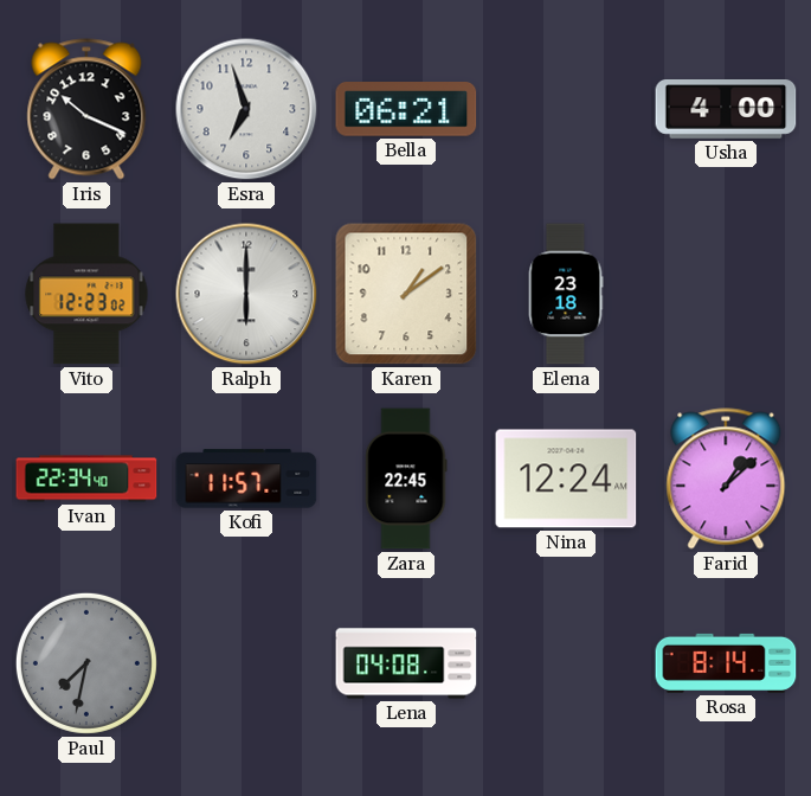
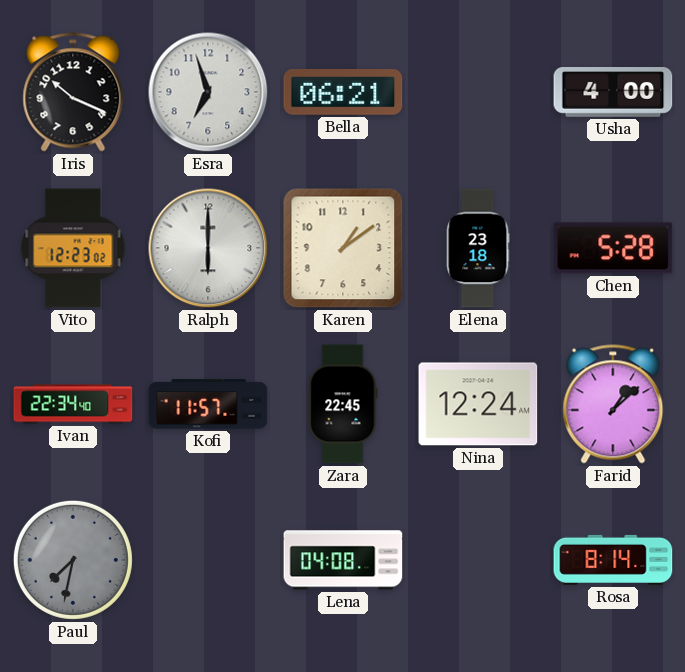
Chen: none -> 5:28 (613, 248)
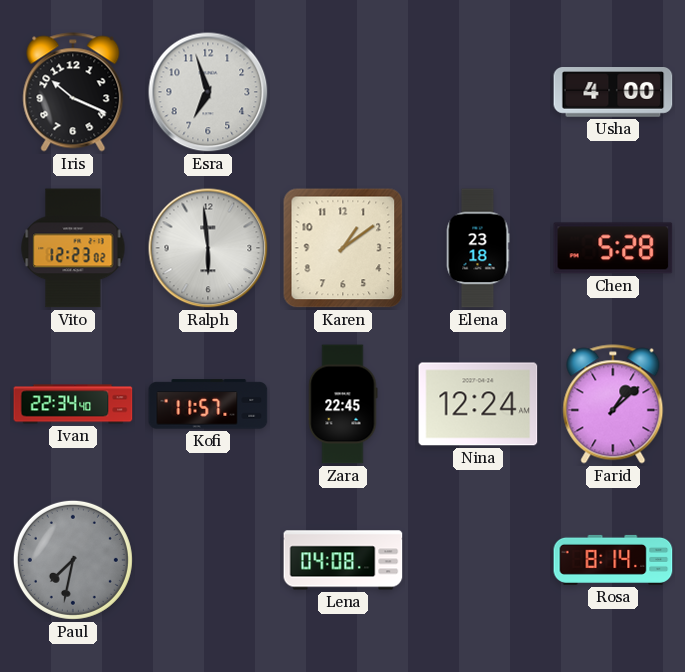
Bella: 06:21 -> none (343, 93)
Ralph: 6:00 -> 5:59 (208, 248)
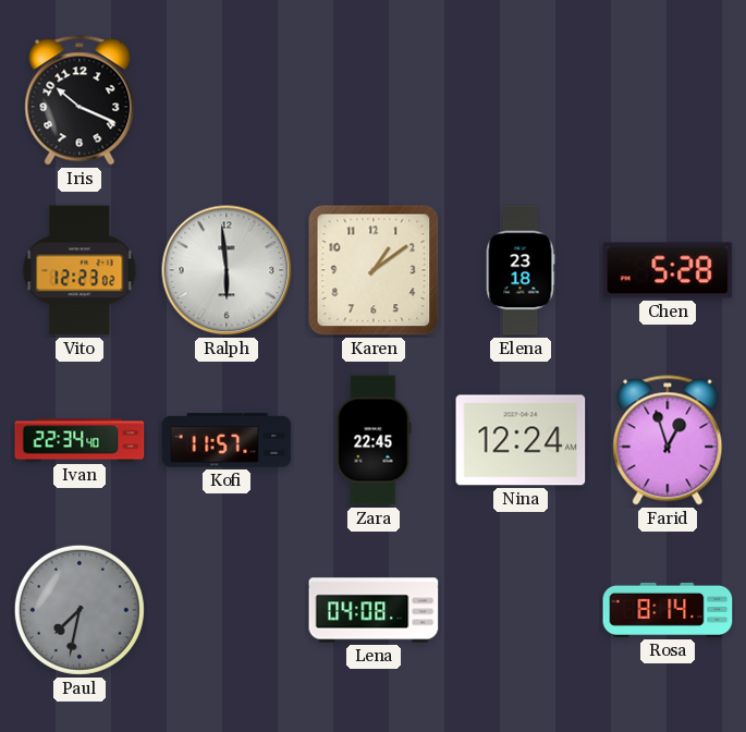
Esra: 6:57 -> none (208, 92)
Usha: 4:00 -> none (613, 93)
Farid: 1:08 -> 12:57 (668, 440)
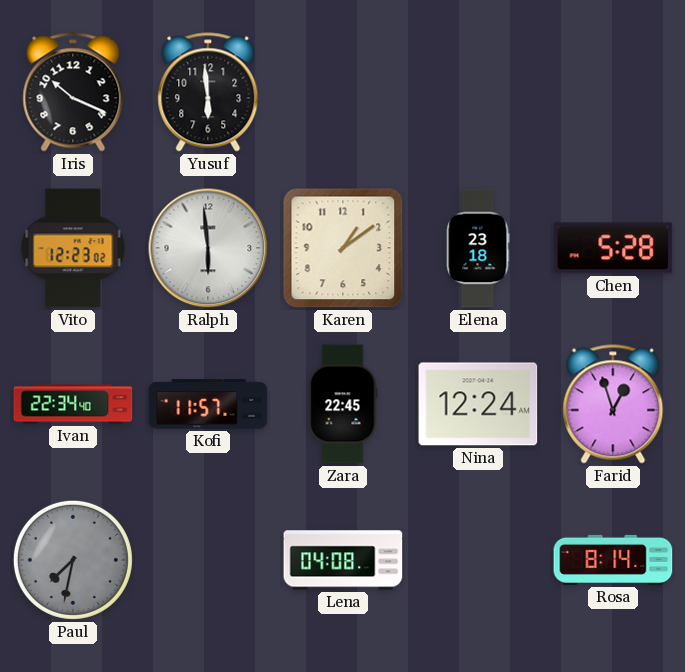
Yusuf: none -> 5:59 (208, 92)
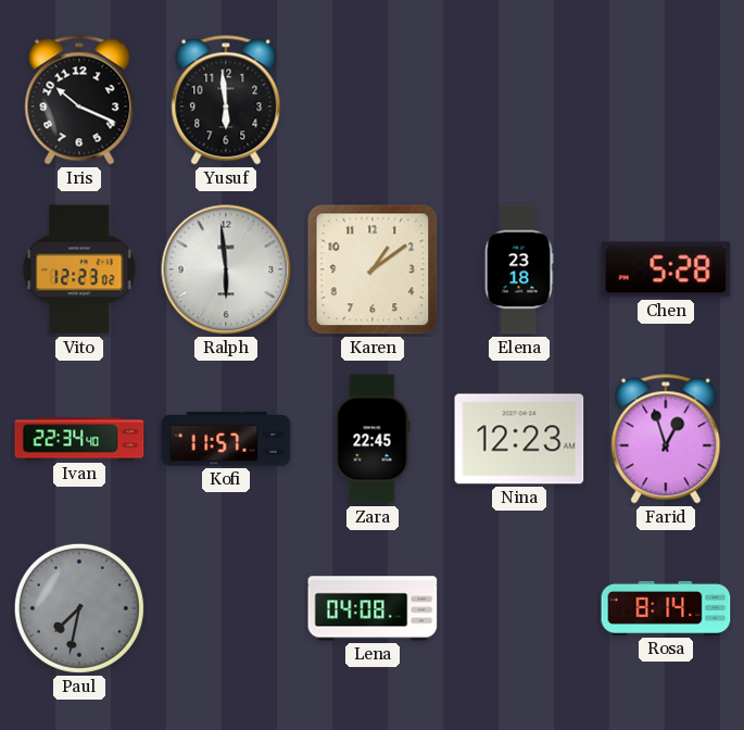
Nina: 12:24 -> 12:23 (519, 439)
